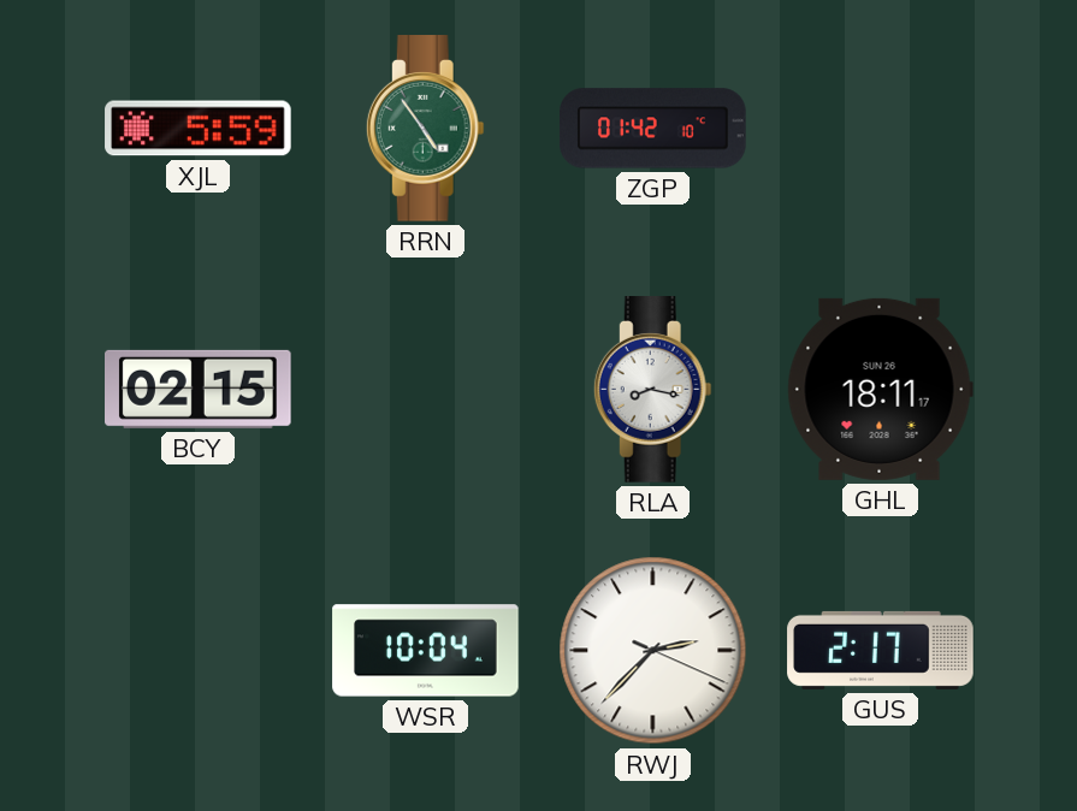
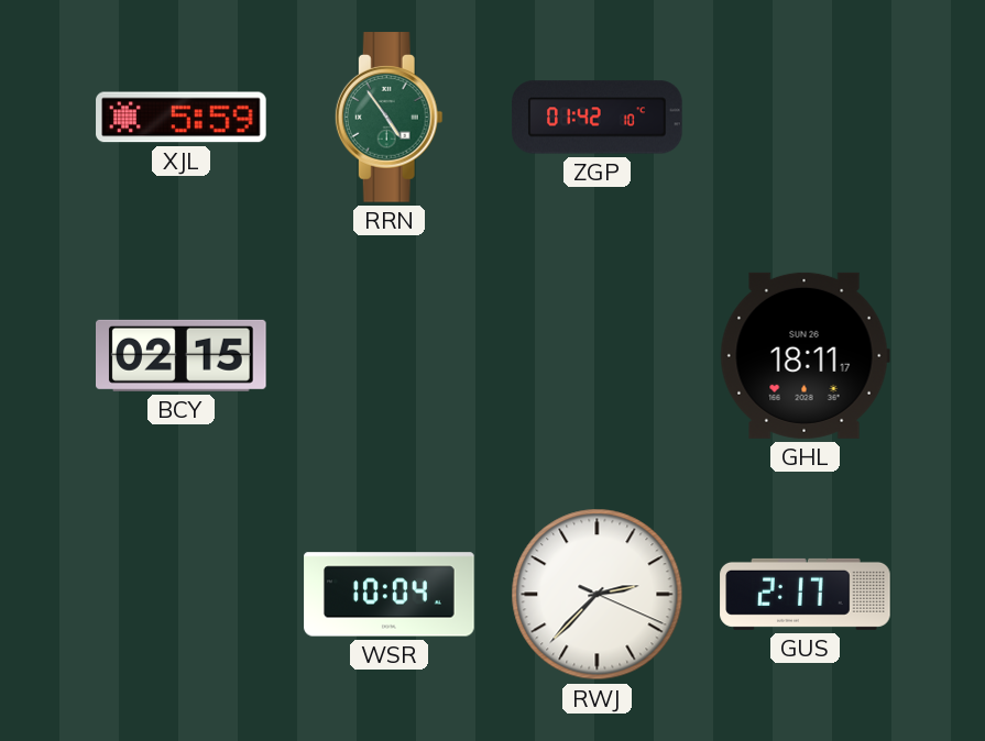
RLA: 8:17 -> none (652, 390)
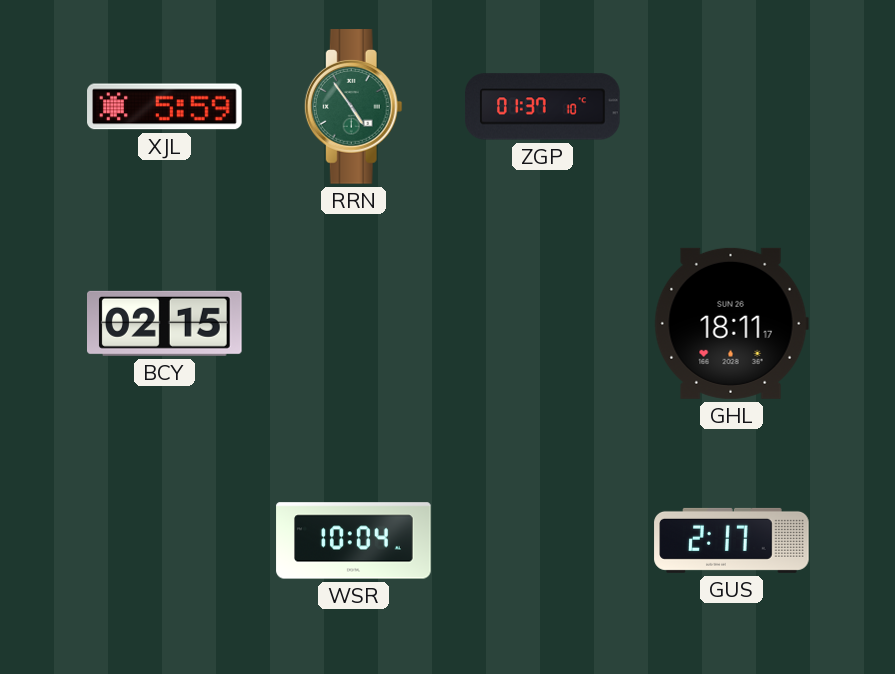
ZGP: 01:42 -> 01:37 (543, 107)
RWJ: 2:37 -> none (598, 595)
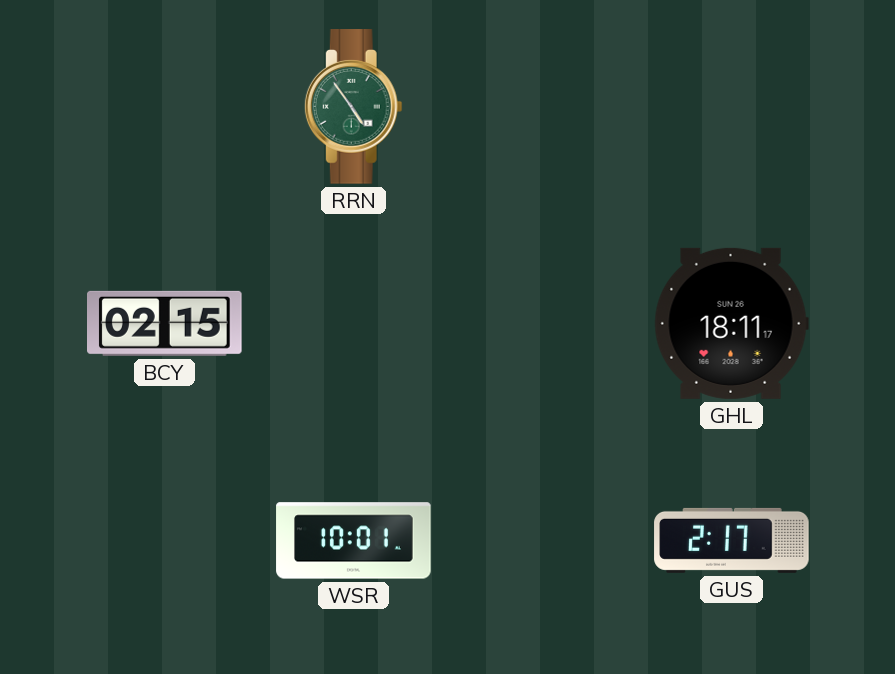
XJL: 5:59 -> none (165, 107)
ZGP: 01:37 -> none (543, 107)
WSR: 10:04 -> 10:01 (354, 541)
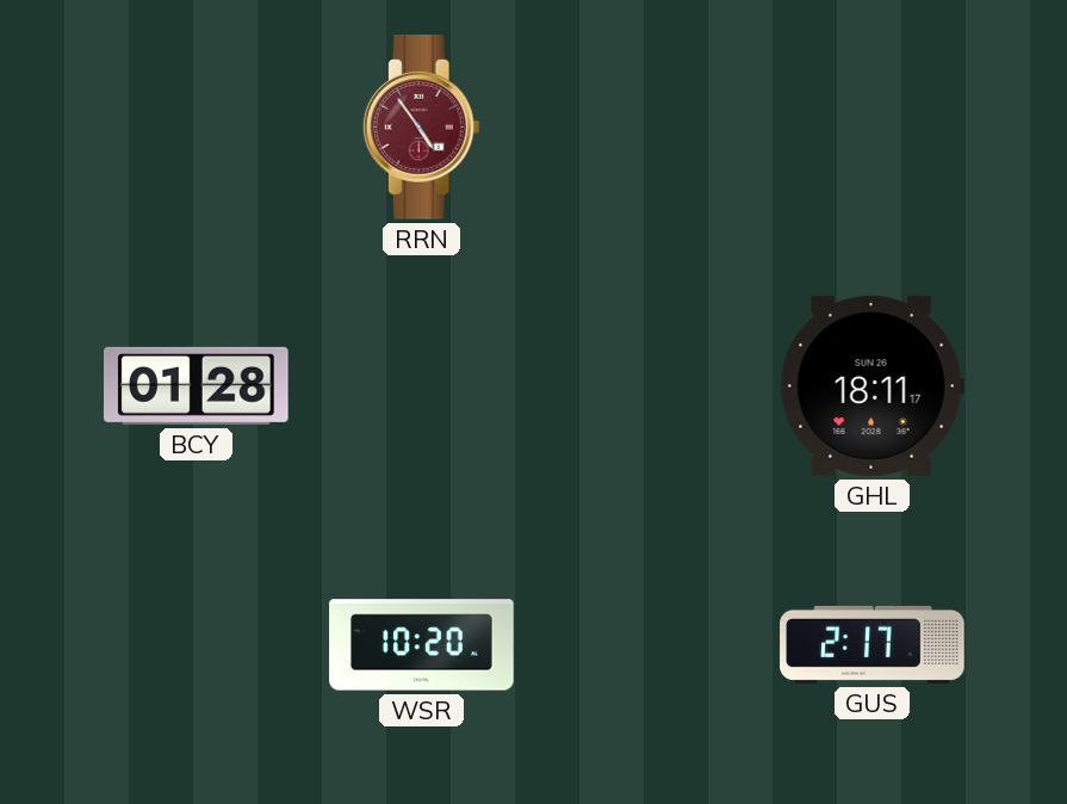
RRN dial: green -> burgundy (421, 128)
BCY: 02:15 -> 01:28 (197, 385)
WSR: 10:01 -> 10:20 (422, 645)
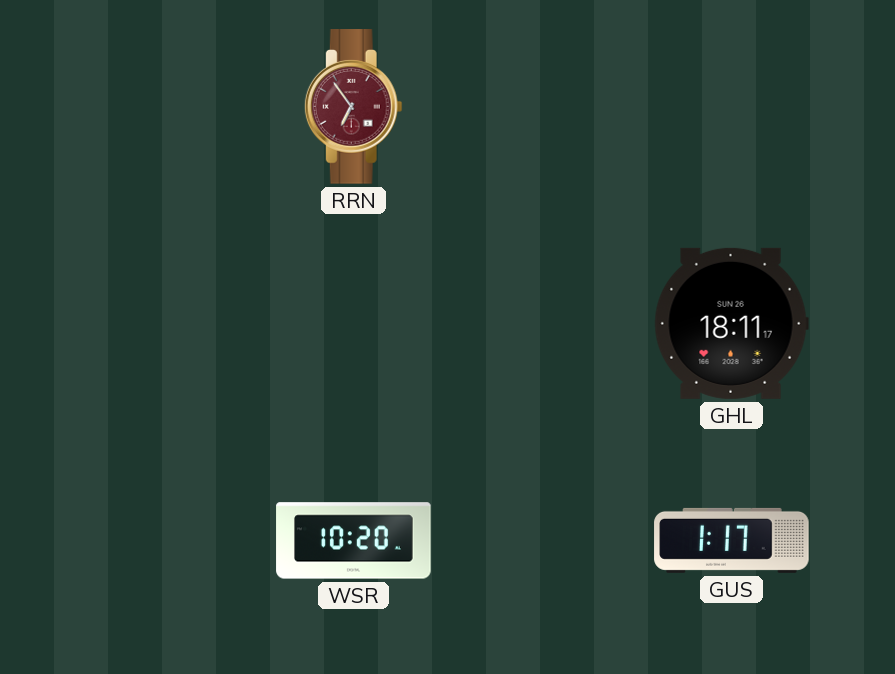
RRN: 4:54 -> 6:54 (353, 107)
BCY: 01:28 -> none (197, 385)
GUS: 2:17 -> 1:17 (732, 540)
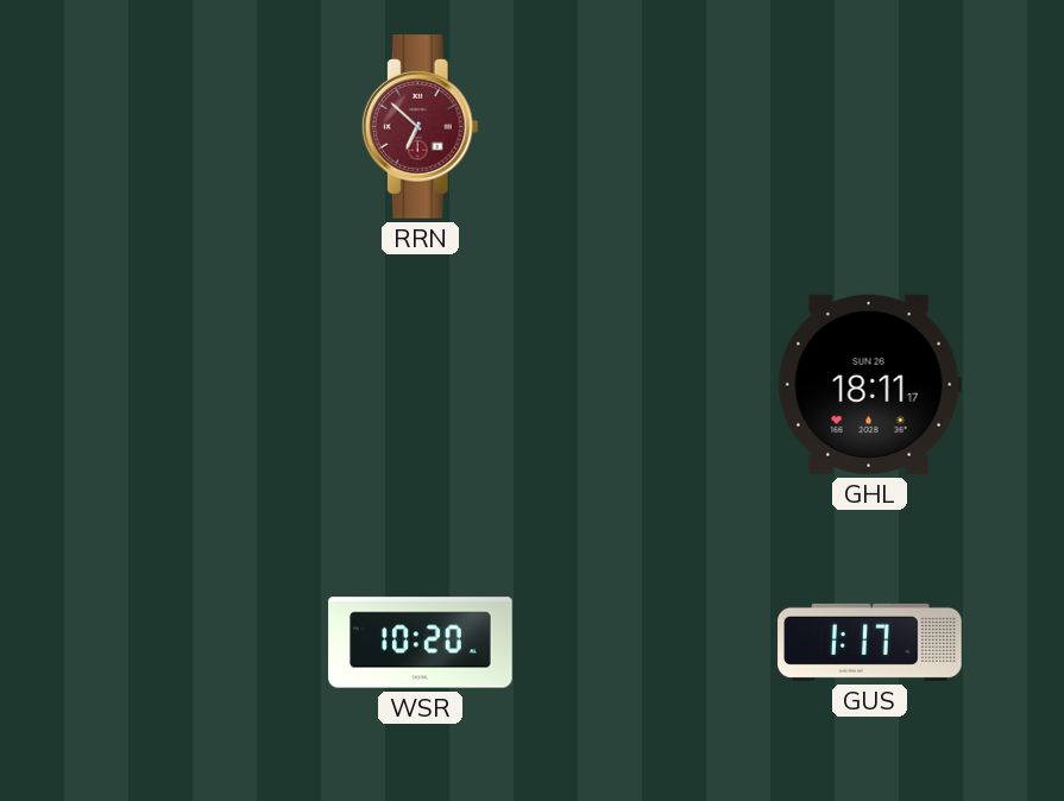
RRN: 6:54 -> 6:52 (420, 127)
